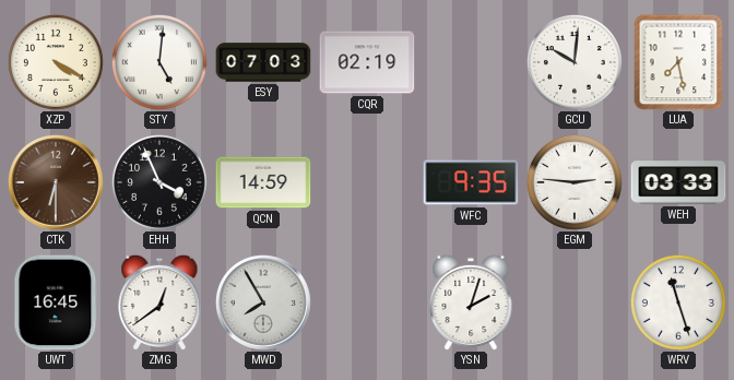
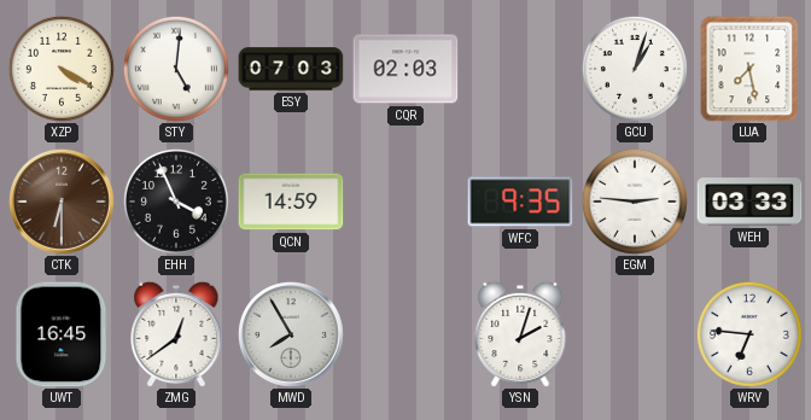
CQR: 02:19 -> 02:03 (405, 69)
GCU: 10:01 -> 1:03 (635, 69)
WRV: 11:27 -> 6:46 (749, 334)
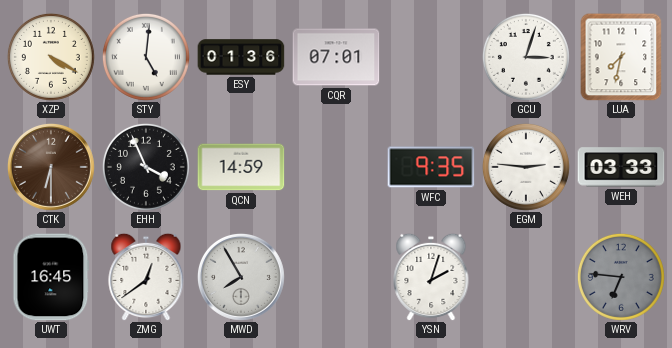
ESY: 07:03 -> 01:36 (241, 57)
CQR: 02:03 -> 07:01 (336, 57)
GCU: 1:03 -> 3:03 (526, 57)
LUA: 7:28 -> 7:32 (621, 57)
WRV dial: white -> grey (621, 277)
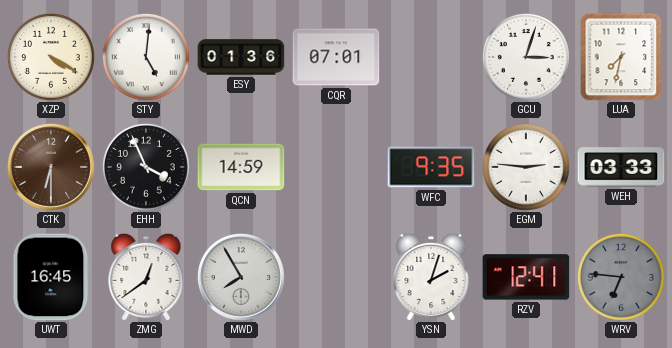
RZV: none -> 12:41 (526, 277)
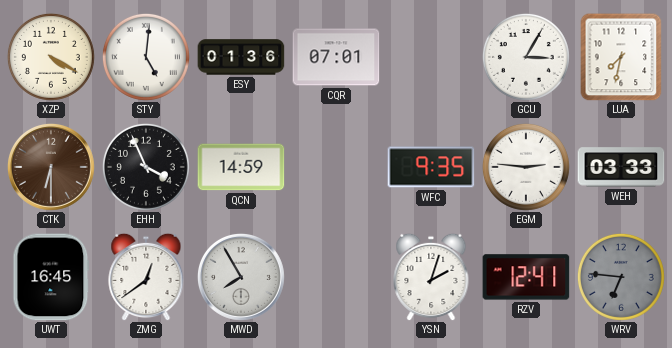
GCU: 3:03 -> 3:05 (526, 57)
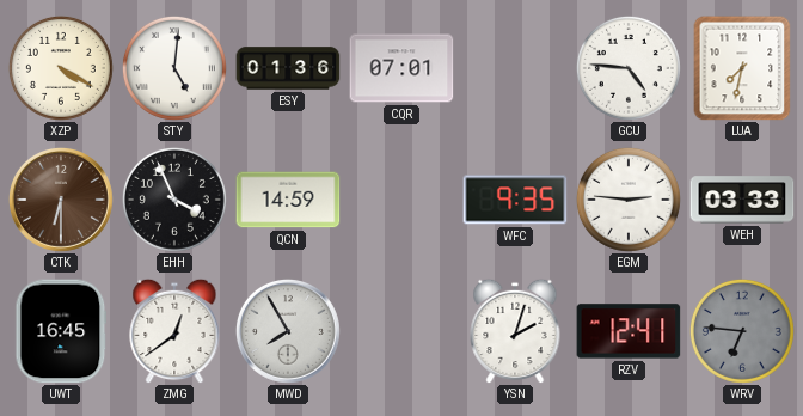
GCU: 3:05 -> 4:46 (629, 68)
